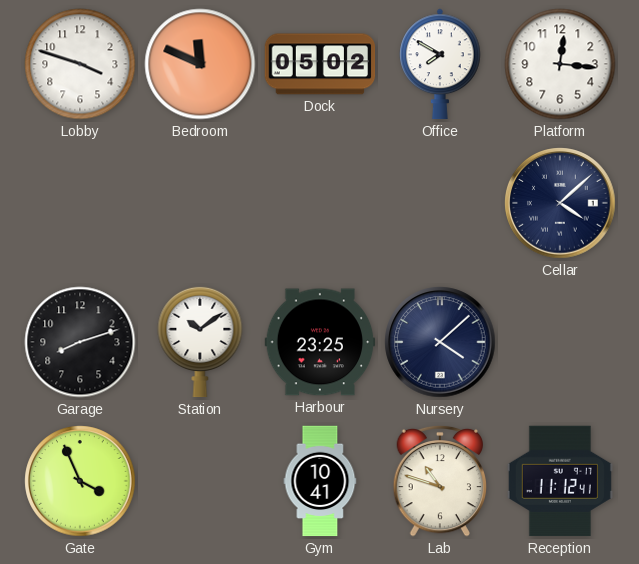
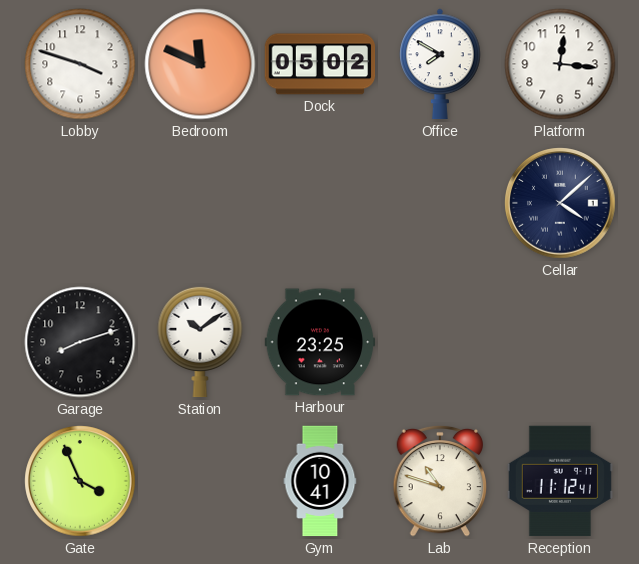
Nursery: 4:08 -> none (440, 342)
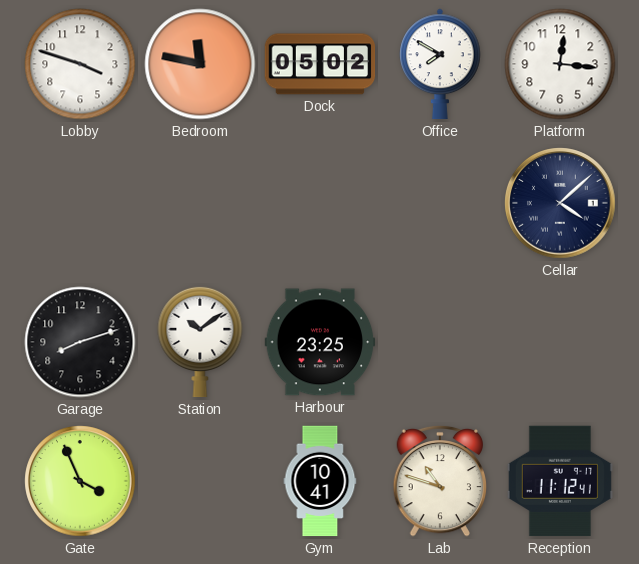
Bedroom: 11:49 -> 11:47 (200, 64)
